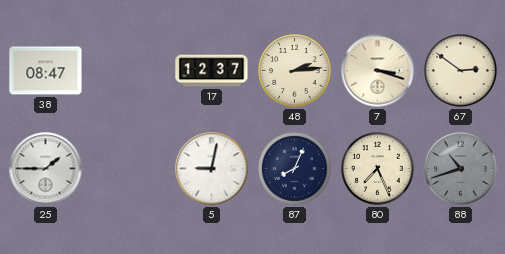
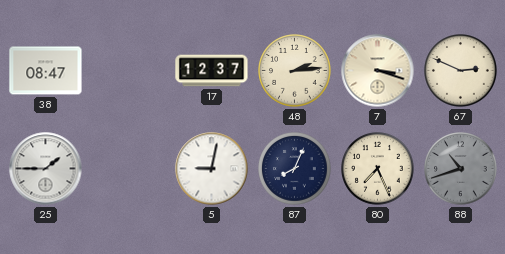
67: 2:51 -> 2:49 (461, 71)
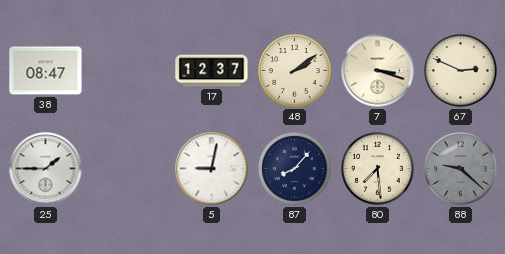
48: 2:14 -> 2:09 (295, 71)
87: 8:04 -> 8:07 (295, 169)
80: 7:26 -> 7:29 (378, 169)
88: 10:42 -> 9:22 (461, 169)
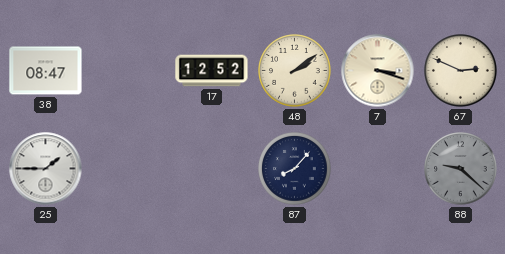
17: 12:37 -> 12:52 (212, 71)
5: 9:02 -> none (212, 169)
80: 7:29 -> none (378, 169)
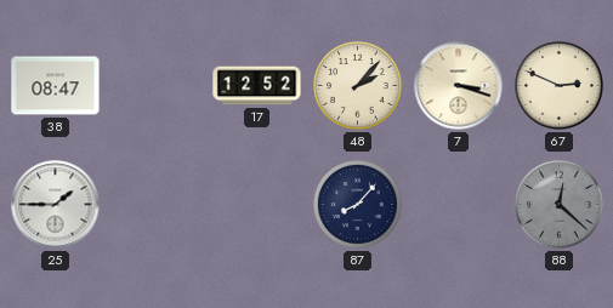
48: 2:09 -> 2:07 (358, 86)
88: 9:22 -> 12:22 (560, 205)
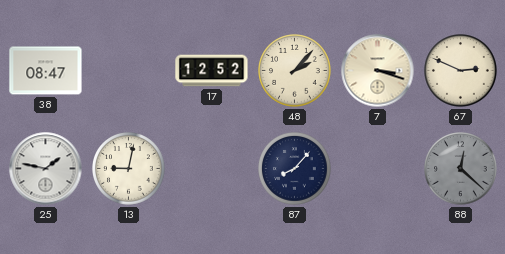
25: 1:45 -> 1:47 (46, 169)
13: none -> 9:02 (129, 169)
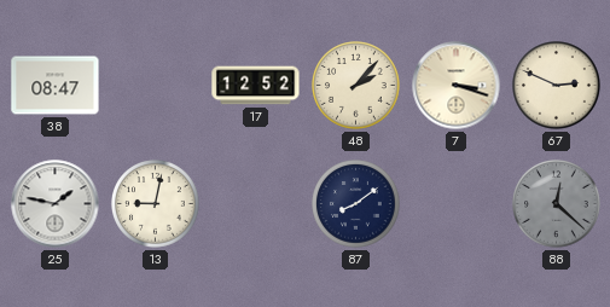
87: 8:07 -> 8:09 (356, 204)
